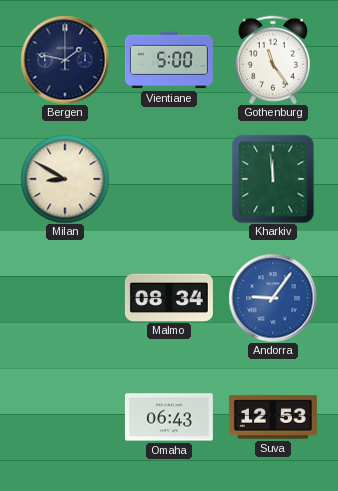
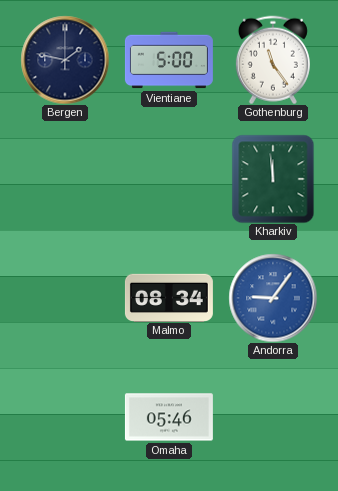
Milan: 8:50 -> none (65, 179)
Omaha: 06:43 -> 05:46 (169, 417)
Suva: 12:53 -> none (273, 417)
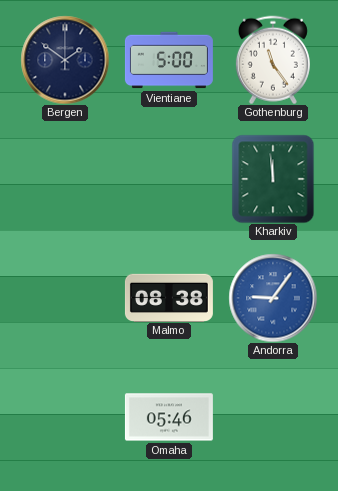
Bergen: 1:47 -> 1:51 (65, 60)
Malmo: 08:34 -> 08:38 (169, 297)
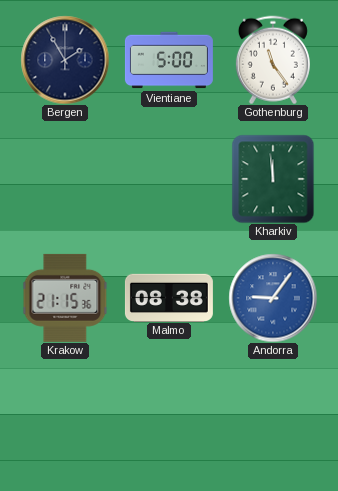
Bergen: 1:51 -> 1:55 (65, 60)
Krakow: none -> 21:15 (65, 298)
Omaha: 05:46 -> none (169, 417)
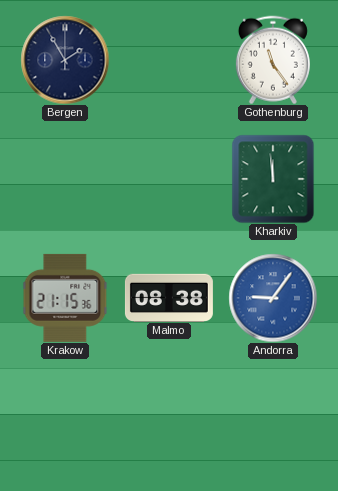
Vientiane: 5:00 -> none (169, 60)
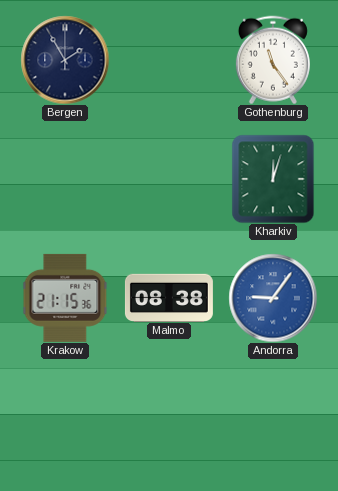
Kharkiv: 11:59 -> 12:03 (273, 179)
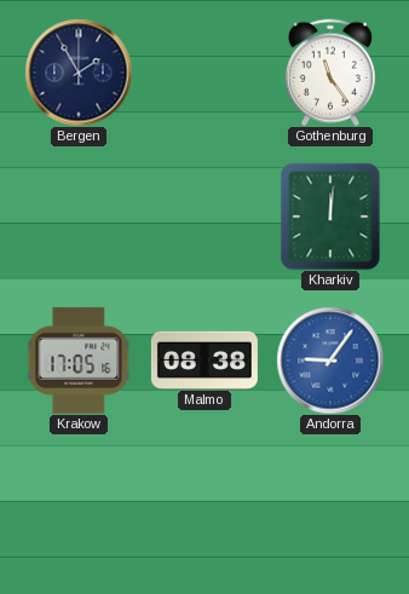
Kharkiv: 12:03 -> 12:01 (330, 217)
Krakow: 21:15 -> 17:05 (79, 361)
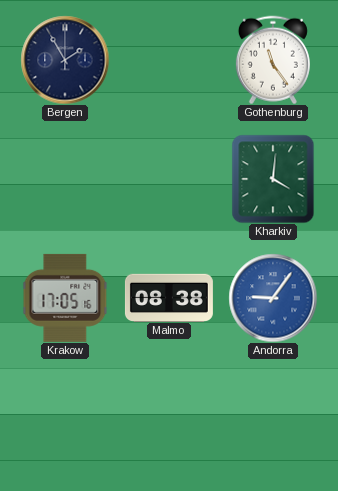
Kharkiv: 12:01 -> 4:01 (273, 179)
